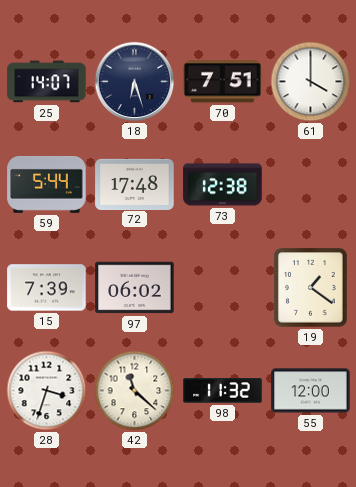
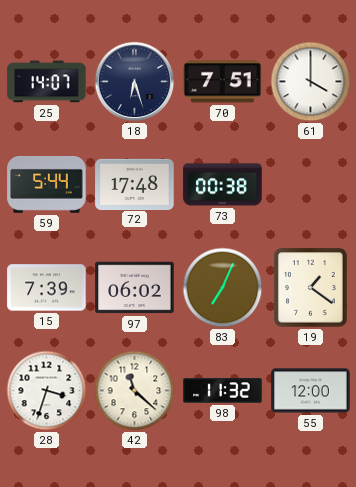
73: 12:38 -> 00:38 (223, 185)
83: none -> 7:04 (223, 288)
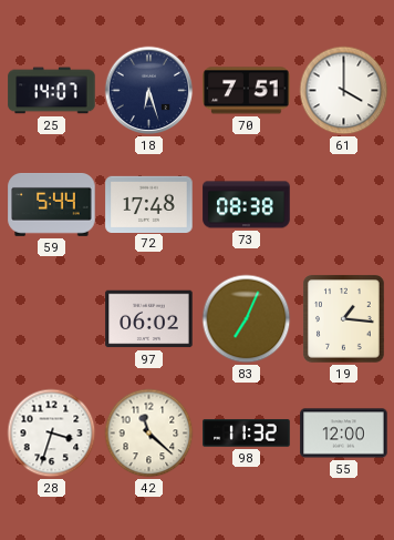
73: 00:38 -> 08:38 (247, 205)
15: 7:39 -> none (47, 288)
19: 1:21 -> 1:16 (344, 319)
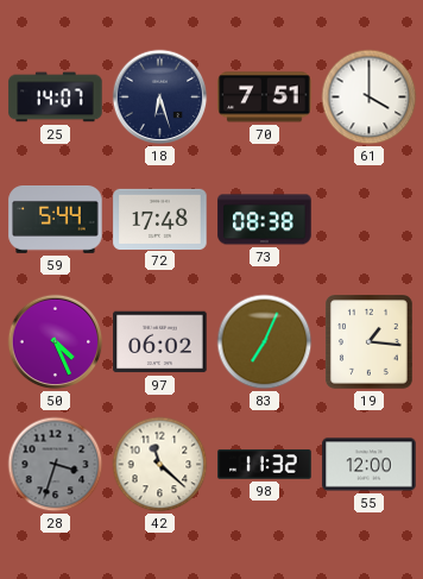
50: none -> 4:26 (56, 342)
28 dial: white -> grey (56, 465)
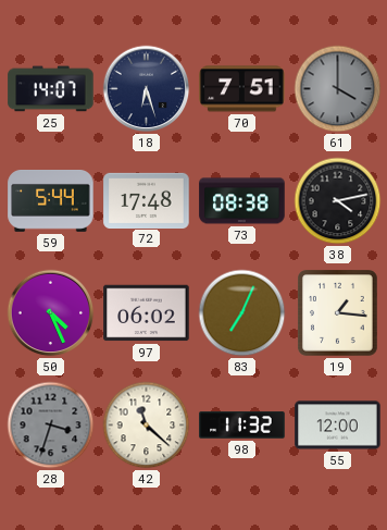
61 dial: white -> grey (338, 89)
38: none -> 4:13 (338, 201)
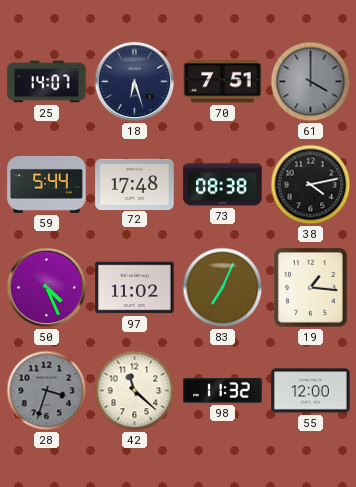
97: 06:02 -> 11:02 (135, 288)
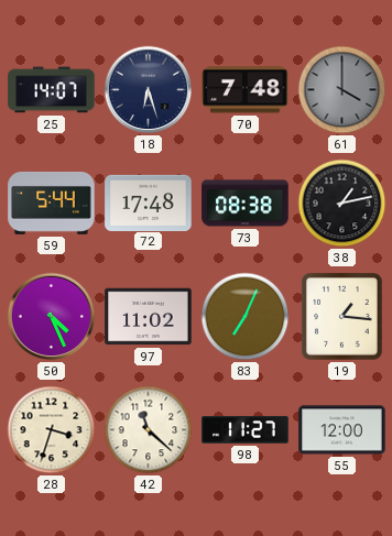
70: 7:51 -> 7:48 (246, 90)
38: 4:13 -> 1:13 (342, 204)
28 dial: grey -> cream (52, 430)
98: 11:32 -> 11:27 (246, 430)
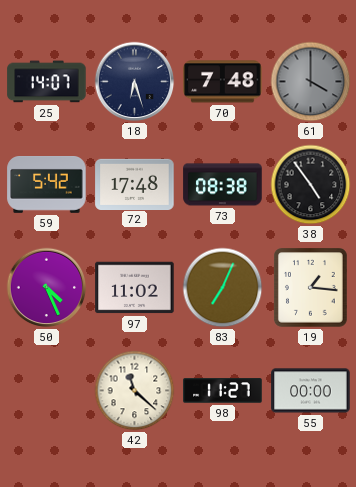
59: 5:44 -> 5:42 (47, 185)
38: 1:13 -> 4:54 (311, 185)
28: 3:33 -> none (52, 430)
55: 12:00 -> 00:00 (311, 391)
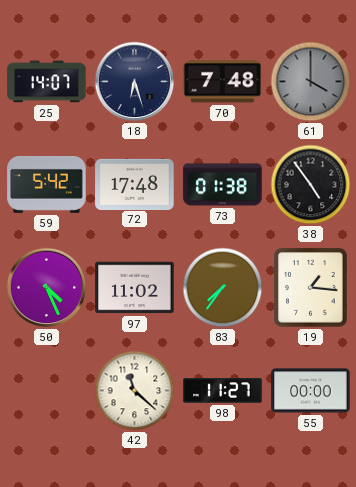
73: 08:38 -> 01:38 (223, 185)
83: 7:04 -> 7:36 (223, 288)
